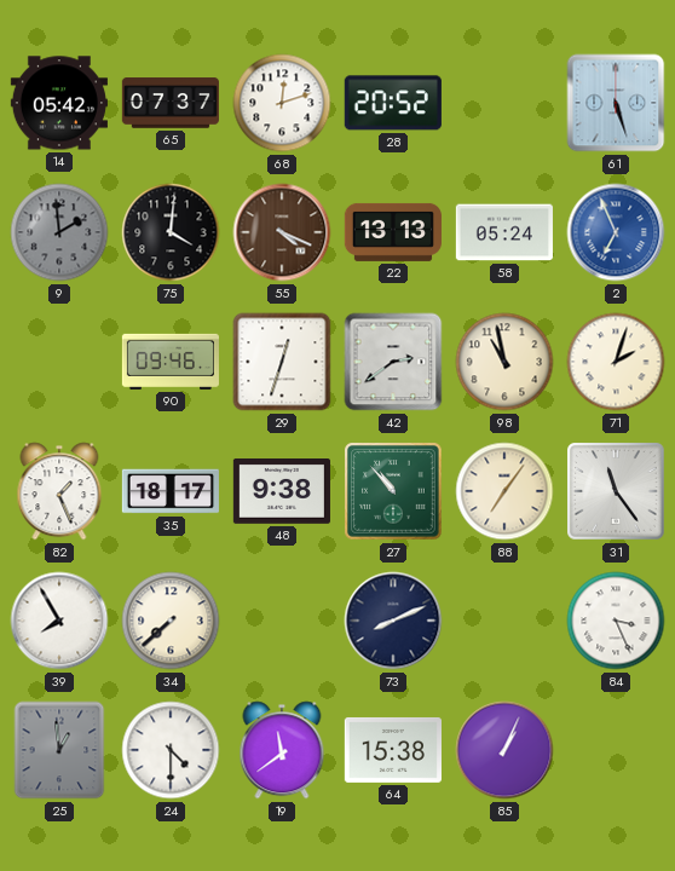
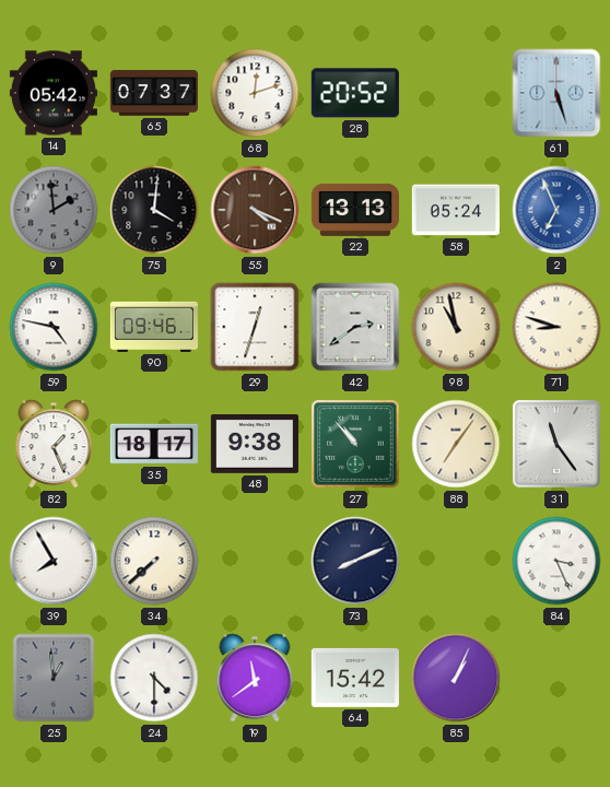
59: none -> 4:47 (54, 327)
71: 2:03 -> 8:48 (556, 327)
64: 15:38 -> 15:42 (355, 678)
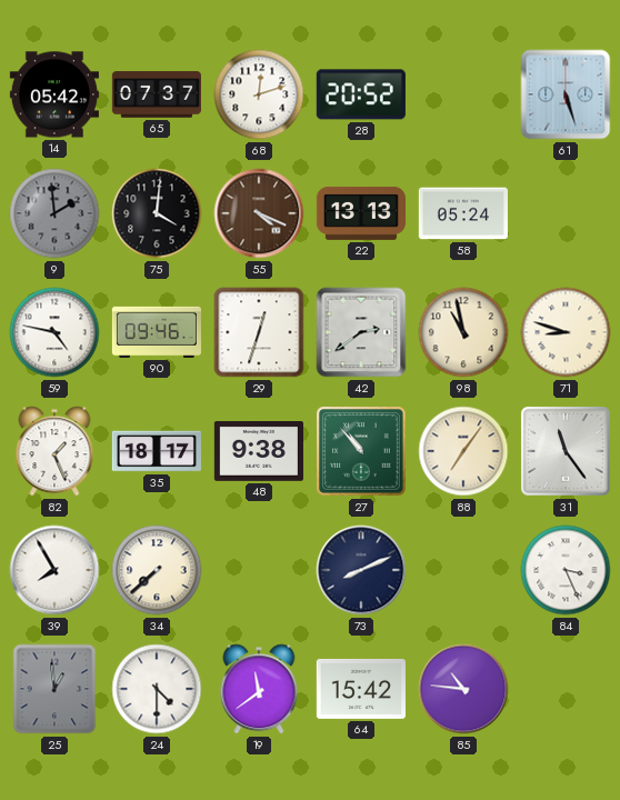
2: 6:56 -> none (556, 210)
85: 1:04 -> 10:46 (463, 689)
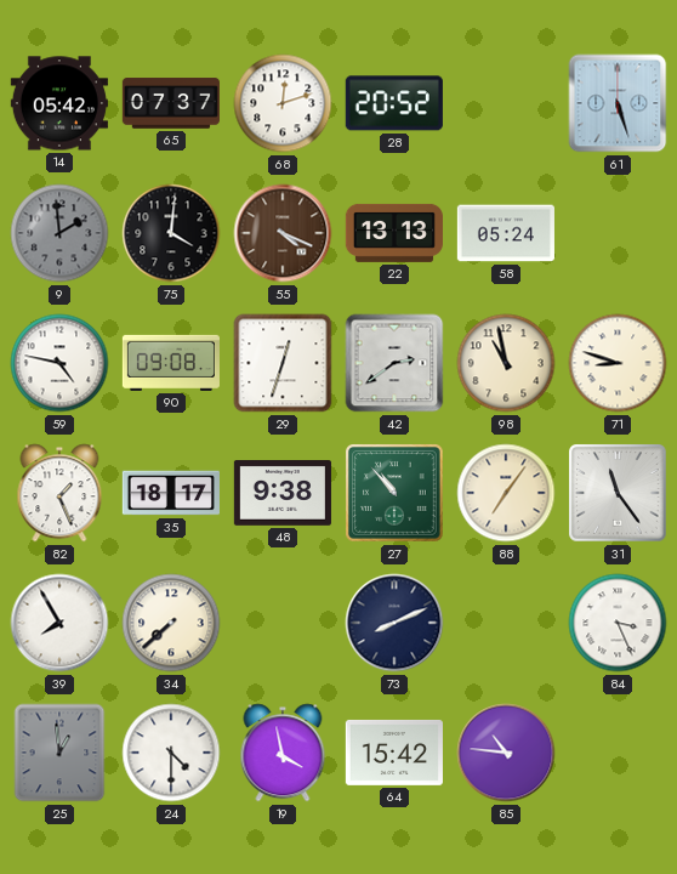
90: 09:46 -> 09:08 (171, 363)
19: 11:39 -> 3:58 (283, 753)
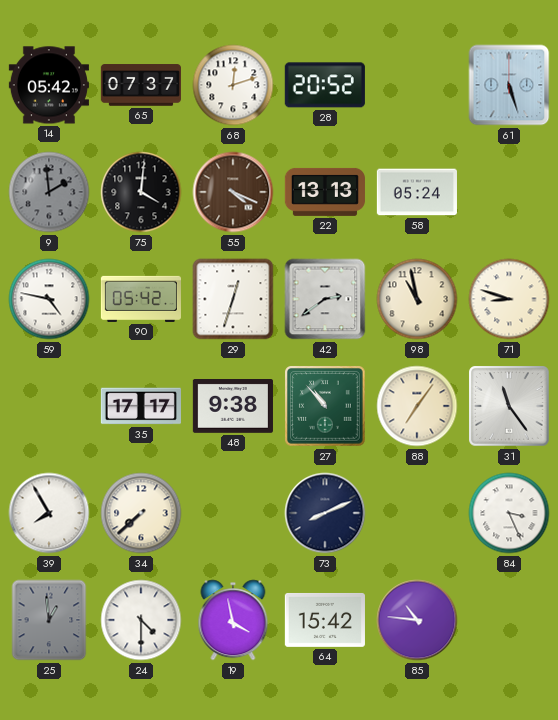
90: 09:08 -> 05:42 (141, 299)
82: 1:26 -> none (59, 493)
35: 18:17 -> 17:17 (141, 406)
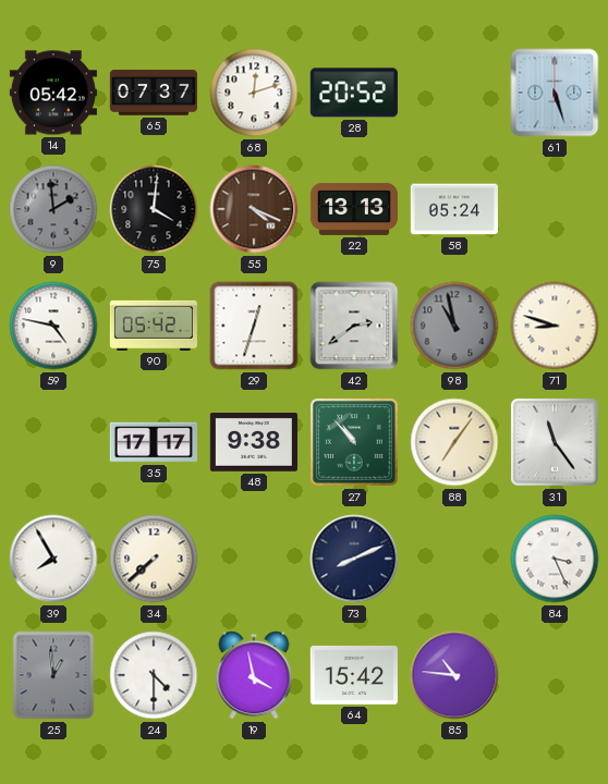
98 dial: cream -> grey (454, 326)
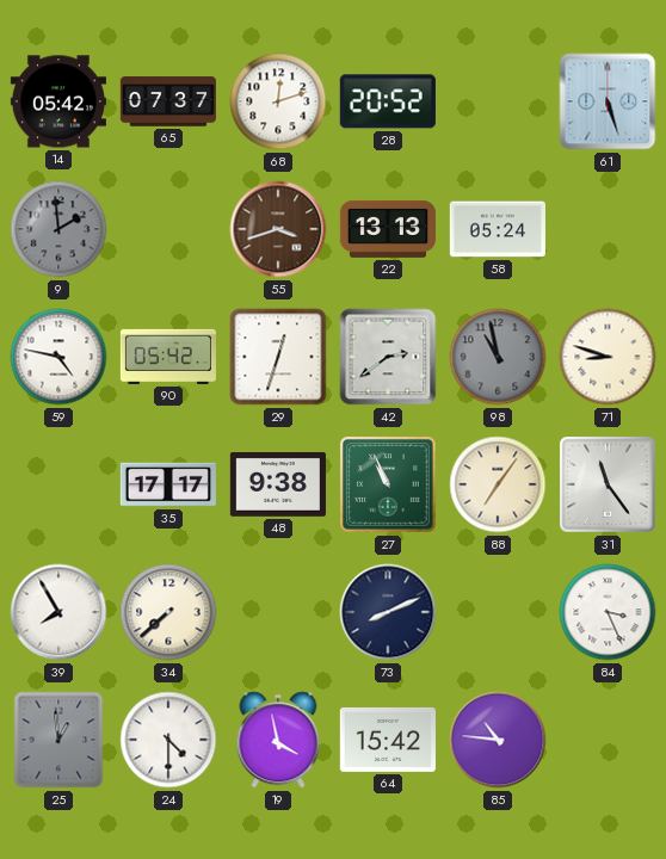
75: 4:01 -> none (154, 209)
55: 4:19 -> 3:42 (278, 229)
27: 10:53 -> 10:56 (389, 486)
